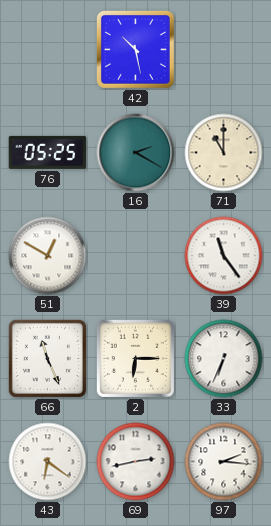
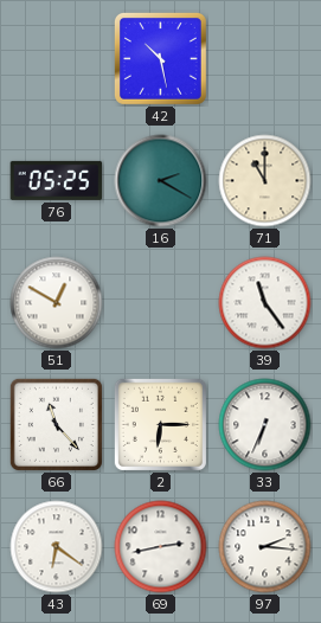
66: 11:26 -> 11:23 (56, 424)
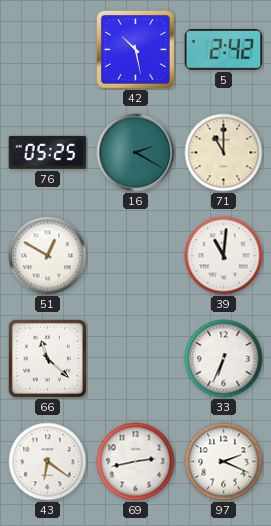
5: none -> 2:42 (224, 50)
39: 11:24 -> 11:01 (224, 256)
66: 11:23 -> 11:22 (47, 358)
2: 6:15 -> none (160, 424)
97: 2:16 -> 2:19 (224, 462)
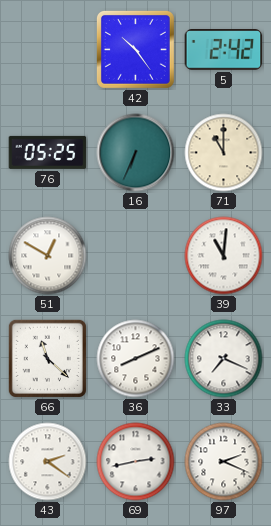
42: 10:28 -> 10:24 (135, 49)
16: 2:20 -> 6:34 (136, 153)
36: none -> 8:11 (136, 359)
33: 6:34 -> 7:19 (224, 359)
43: 6:21 -> 2:21 (48, 462)
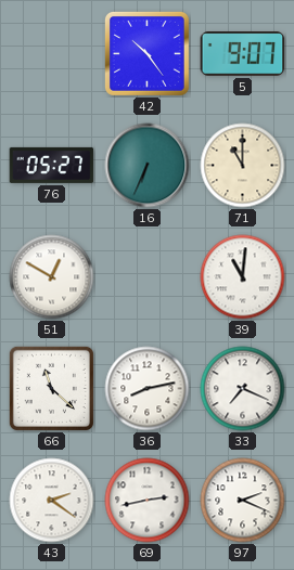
5: 2:42 -> 9:07 (243, 54)
76: 05:25 -> 05:27 (52, 165)
36: 8:11 -> 8:13 (148, 389)
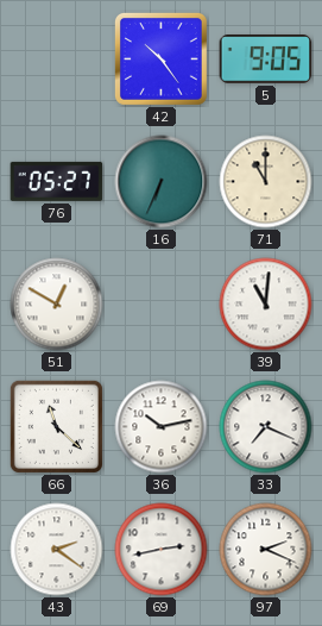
5: 9:07 -> 9:05 (266, 60)
36: 8:13 -> 10:13 (162, 427)
